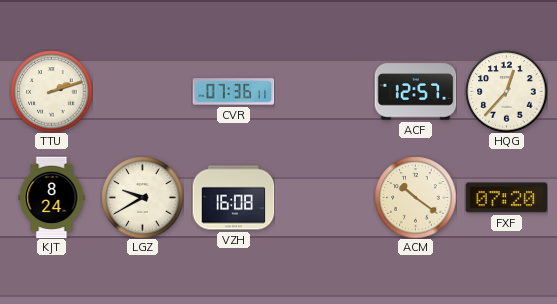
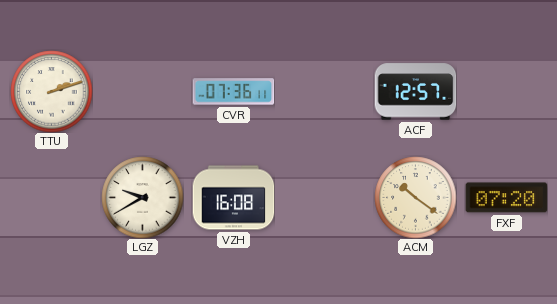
HQG: 12:37 -> none (506, 91)
KJT: 8:24 -> none (52, 197)
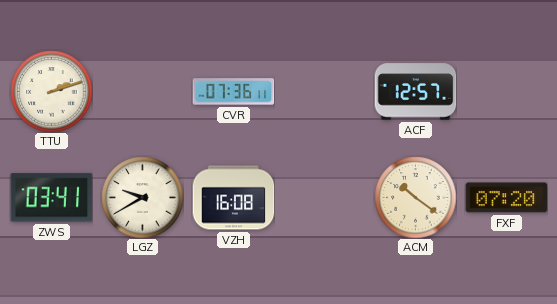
ZWS: none -> 03:41 (51, 198)
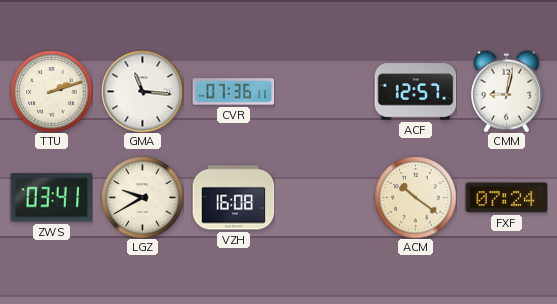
GMA: none -> 11:16 (142, 91)
CMM: none -> 9:02 (507, 91)
FXF: 07:20 -> 07:24 (506, 198)
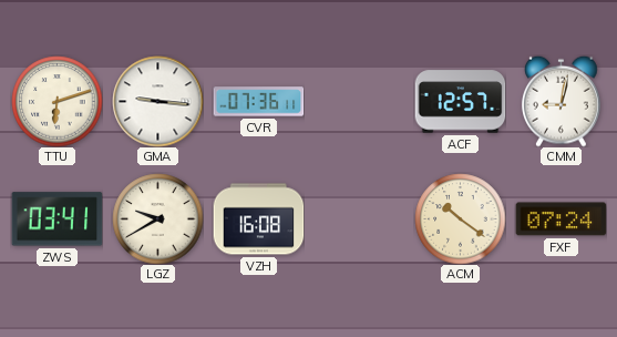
TTU: 2:12 -> 6:12 (56, 101)
GMA: 11:16 -> 9:16 (157, 101)
